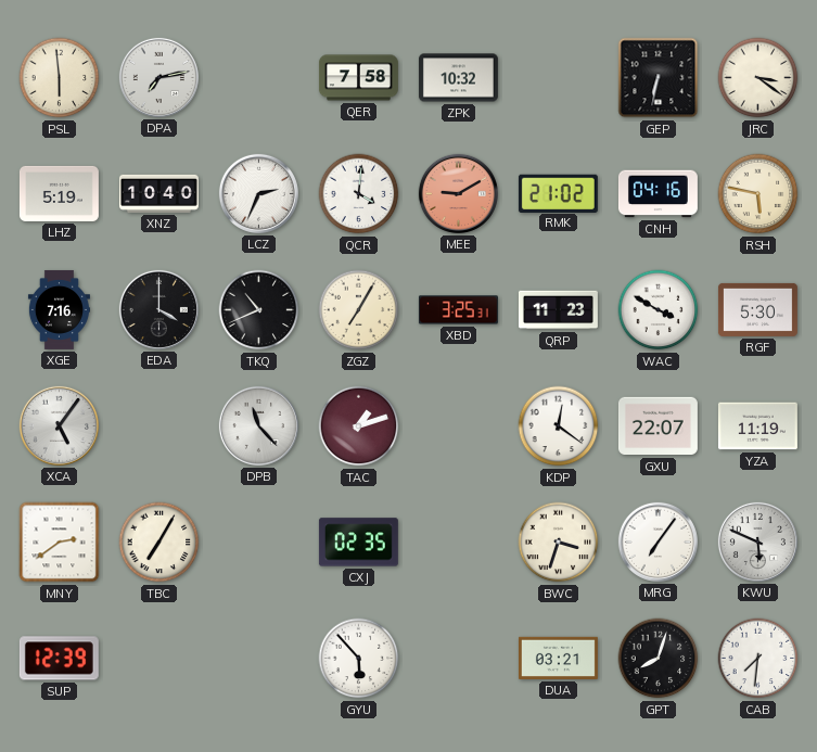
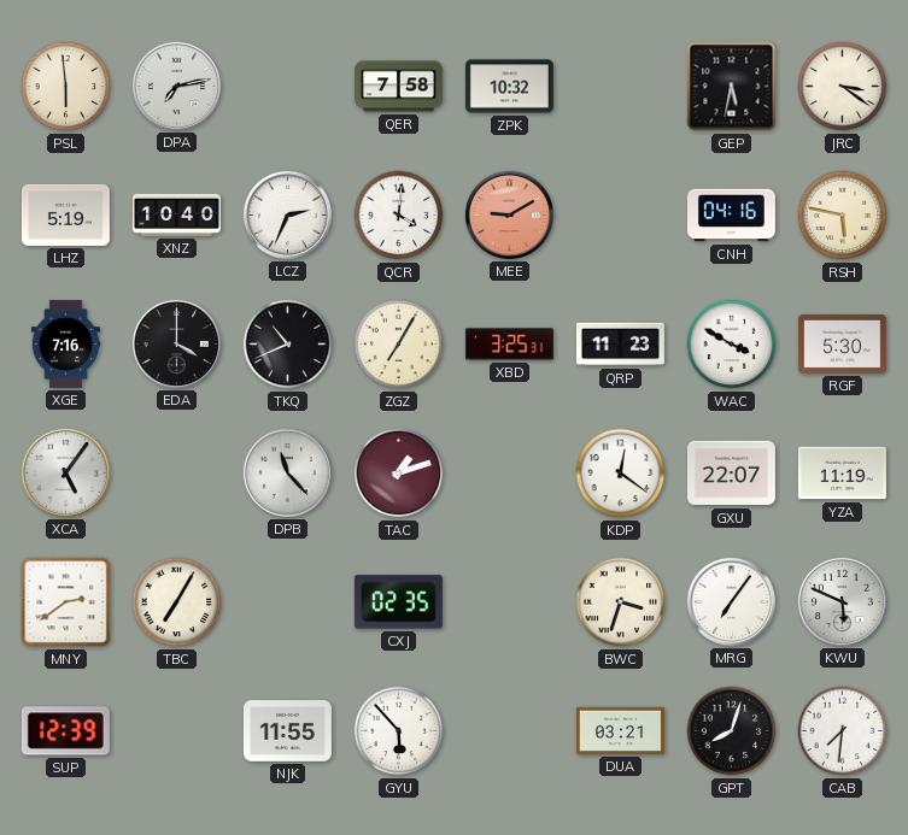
GEP: 6:32 -> 5:32 (732, 87)
RMK: 21:02 -> none (558, 193)
NJK: none -> 11:55 (287, 731)
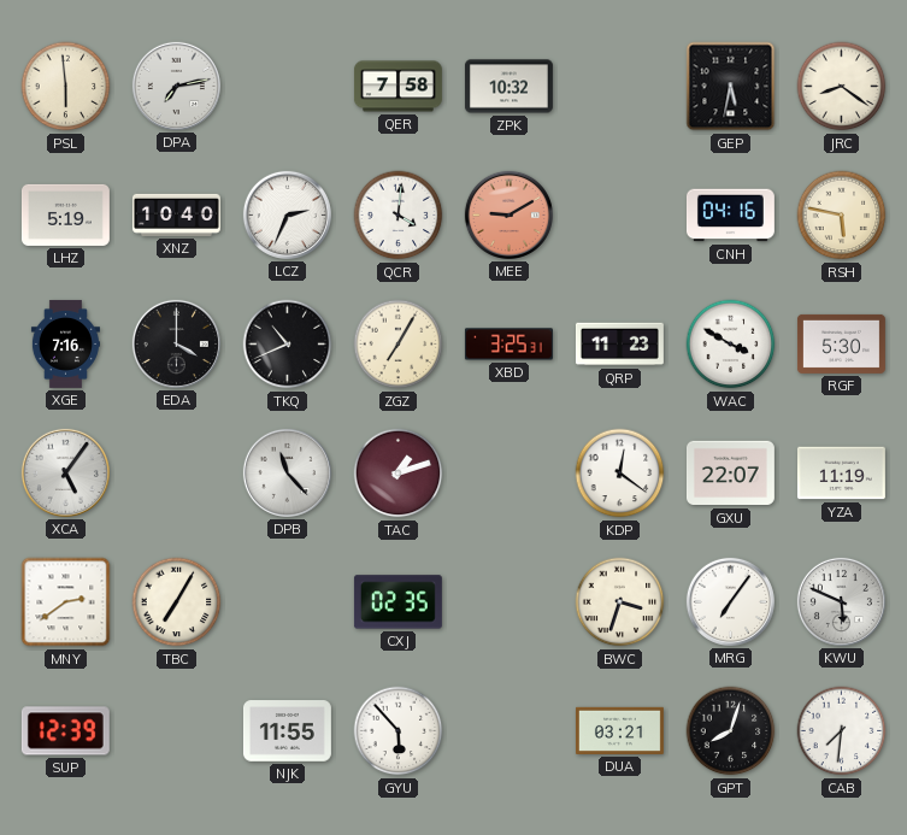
JRC: 3:21 -> 8:21 (842, 87)
